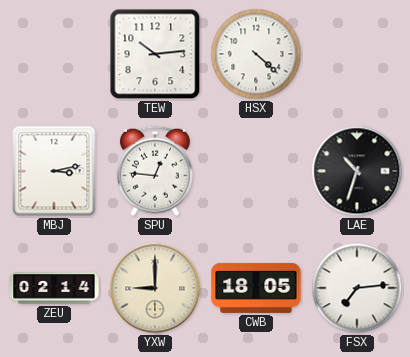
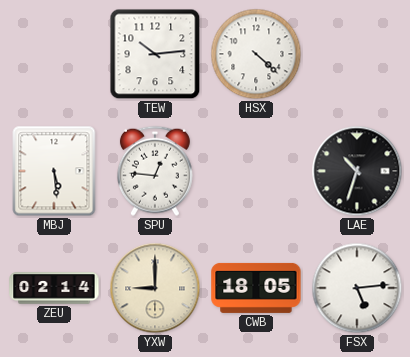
MBJ: 3:13 -> 5:29 (54, 171)
FSX: 7:14 -> 5:14 (357, 288)
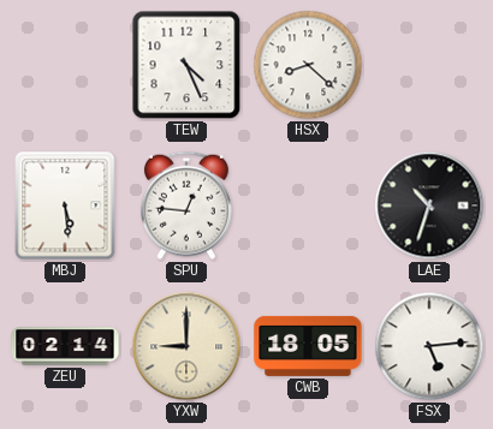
TEW: 10:14 -> 4:26 (186, 65)
HSX: 4:22 -> 8:22 (308, 65)
